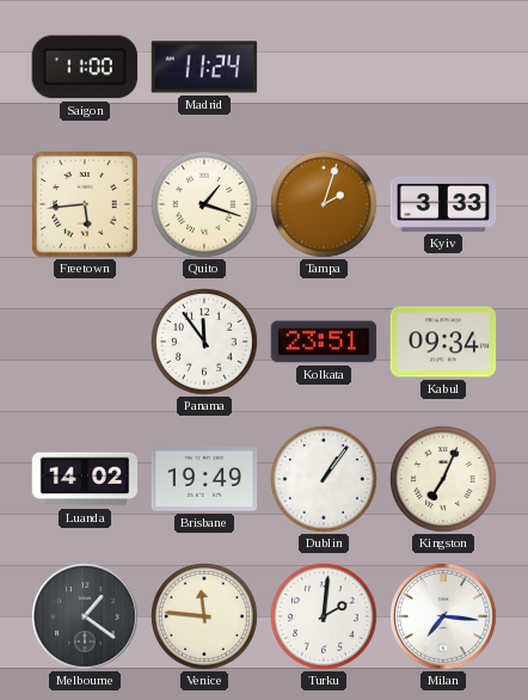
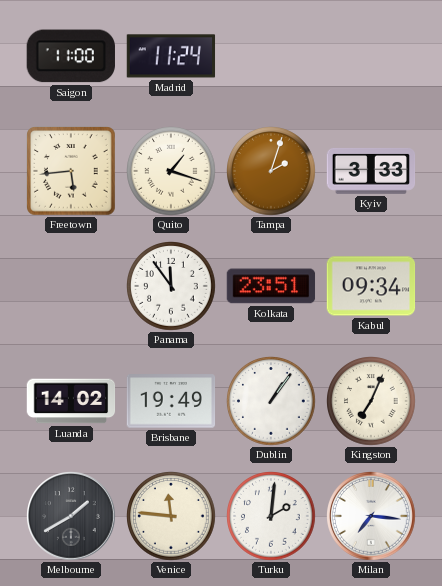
Melbourne: 1:21 -> 1:40 (71, 516)
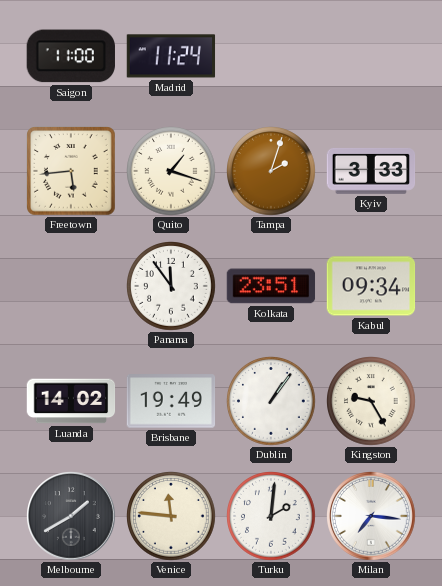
Kingston: 7:04 -> 9:25 (371, 401)
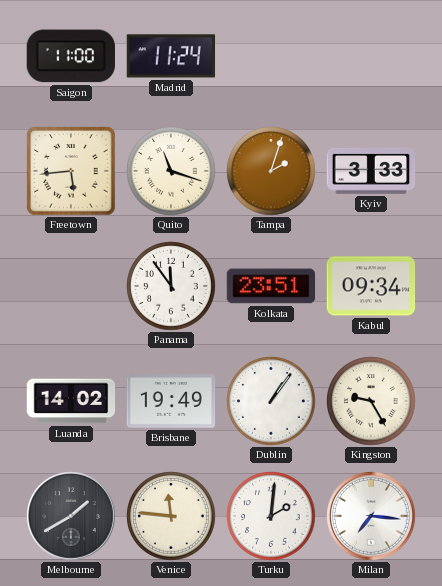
Quito: 1:18 -> 11:18 (171, 171)
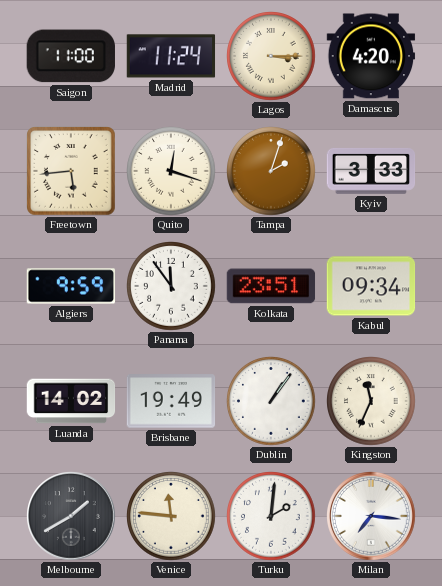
Lagos: none -> 3:15 (271, 56)
Damascus: none -> 4:20 (371, 56)
Quito: 11:18 -> 12:18 (171, 171)
Algiers: none -> 9:59 (71, 286)
Kingston: 9:25 -> 11:34 (371, 401)
